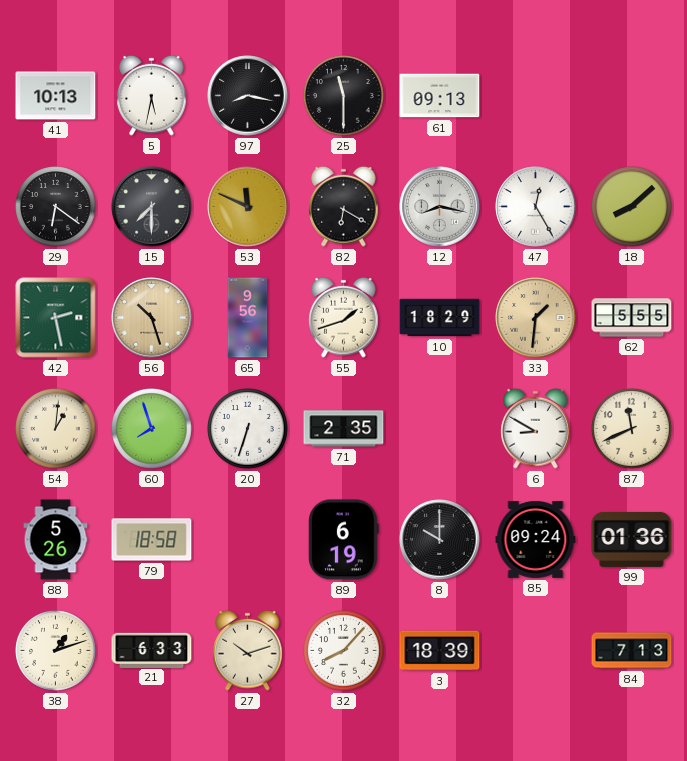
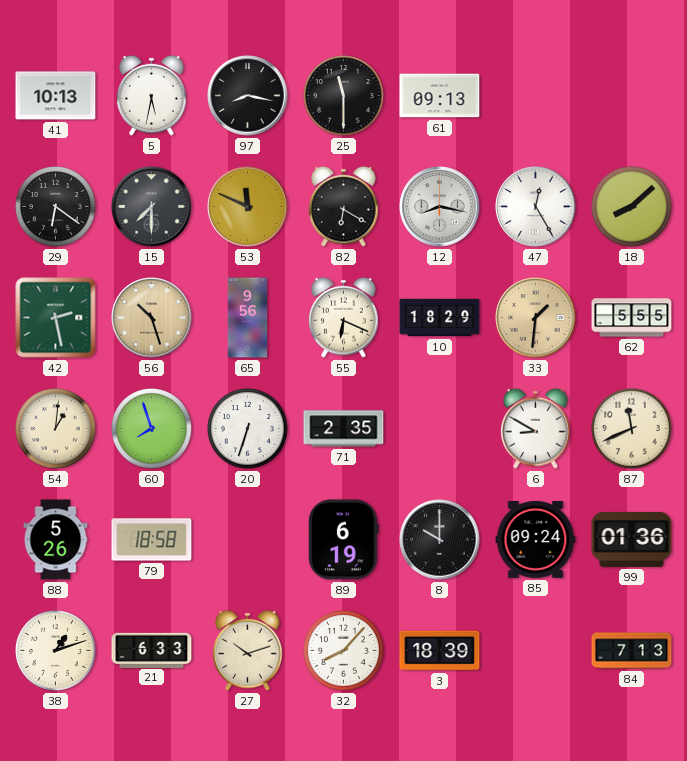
55: 1:42 -> 6:19 (344, 317)
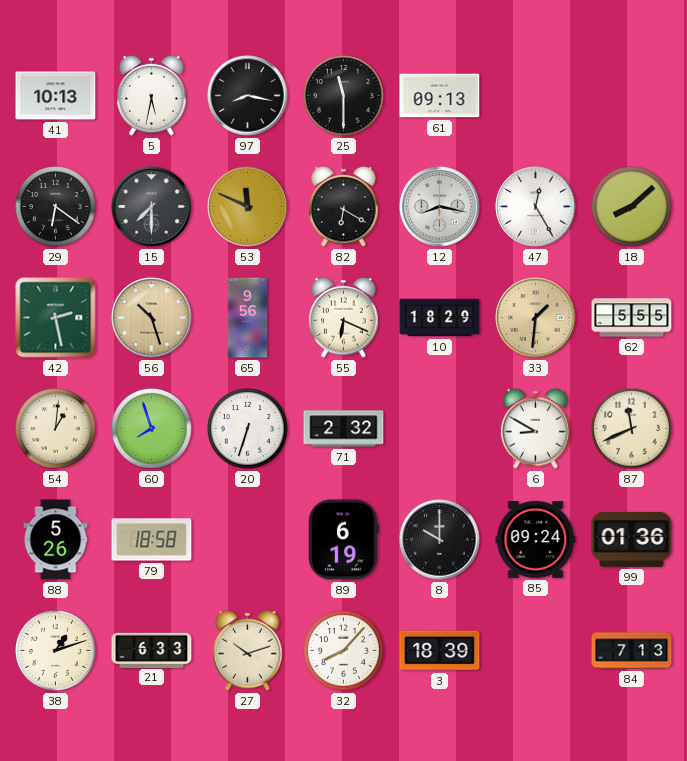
71: 2:35 -> 2:32 (344, 429)
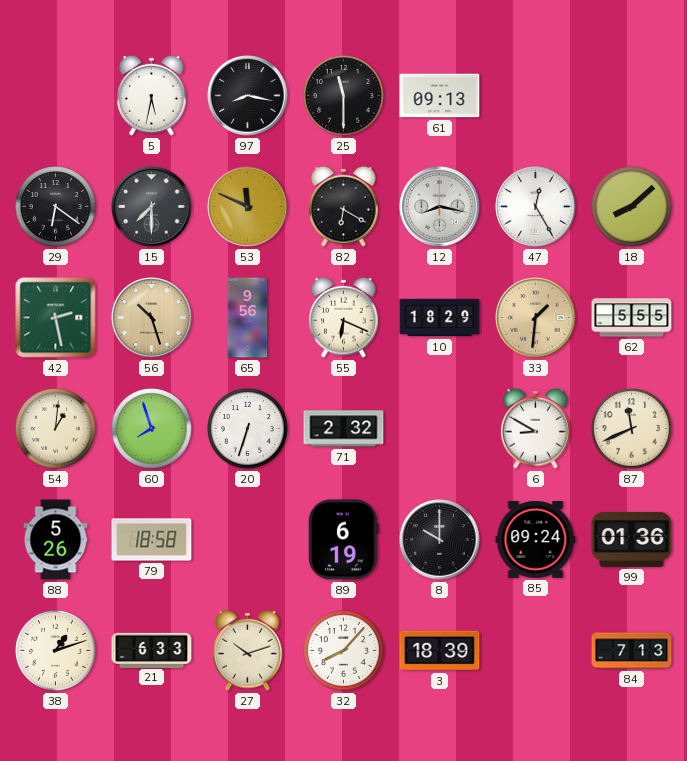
41: 10:13 -> none (56, 96)
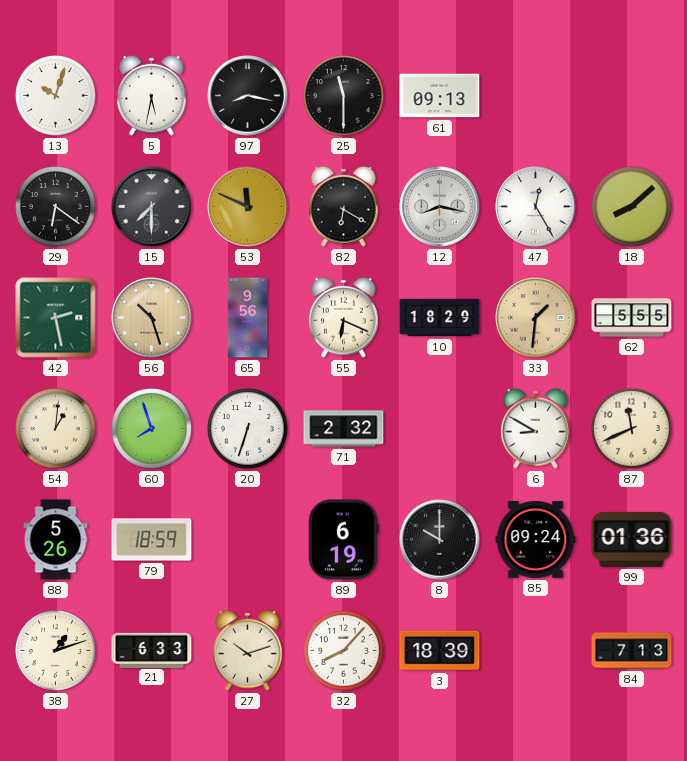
13: none -> 10:03 (56, 96)
79: 18:58 -> 18:59 (152, 540)
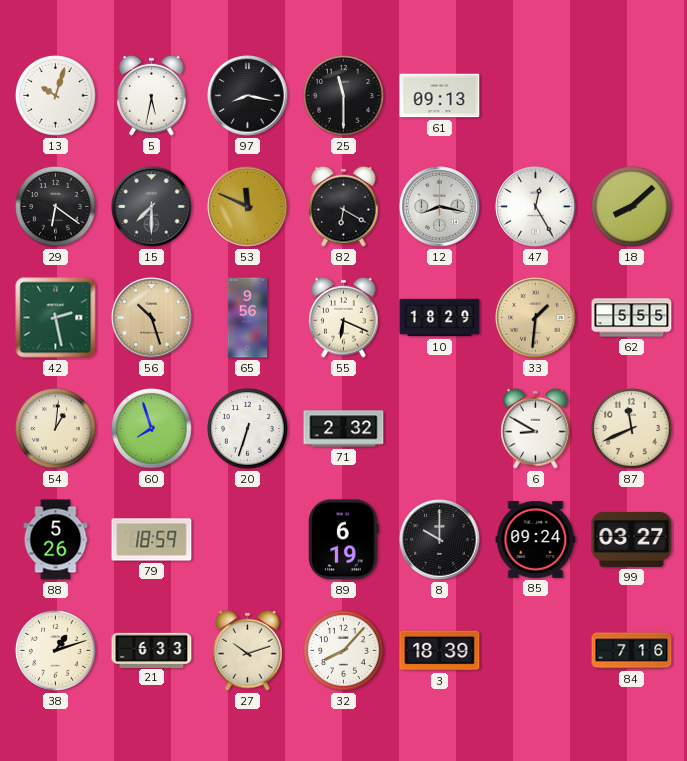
99: 01:36 -> 03:27 (632, 539)
84: 7:13 -> 7:16 (632, 651)
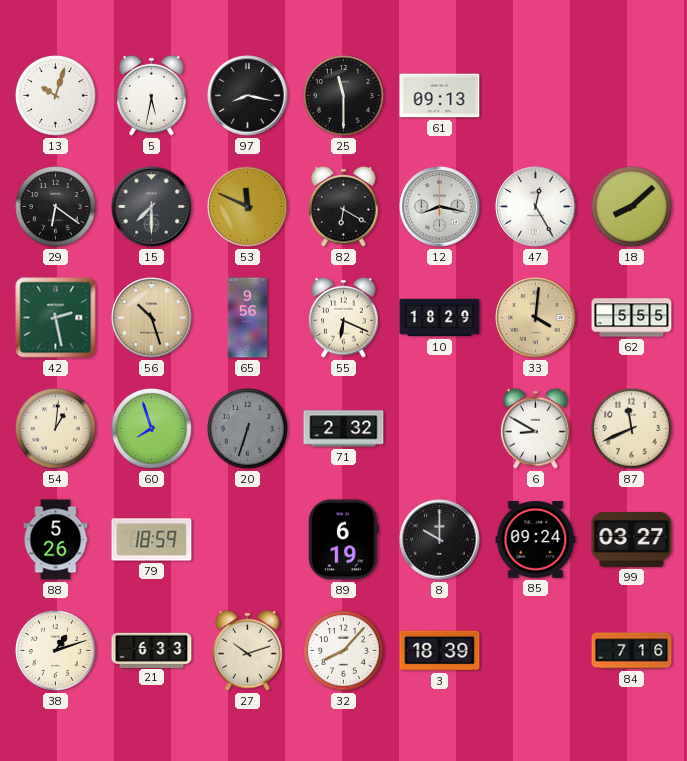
33: 1:31 -> 4:01 (536, 318)
20 dial: white -> grey (248, 429)
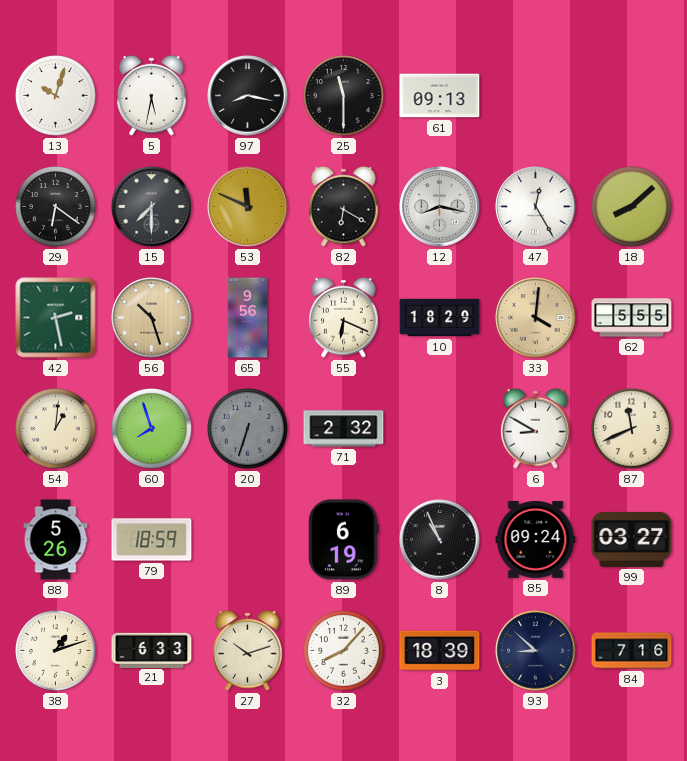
8: 10:00 -> 10:56 (440, 540)
93: none -> 8:52 (536, 651)
